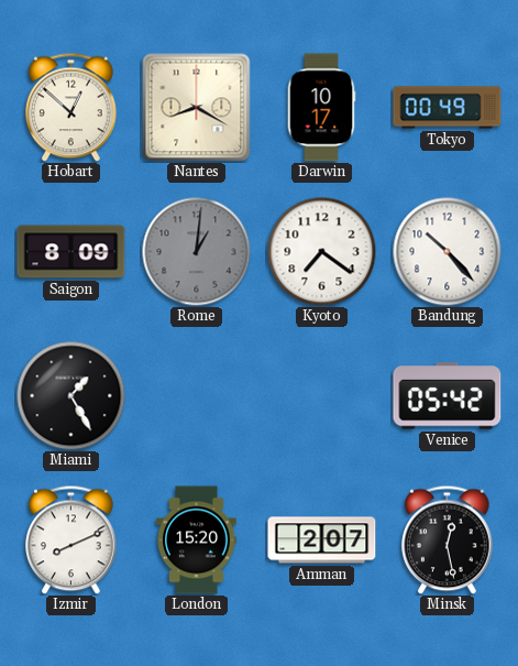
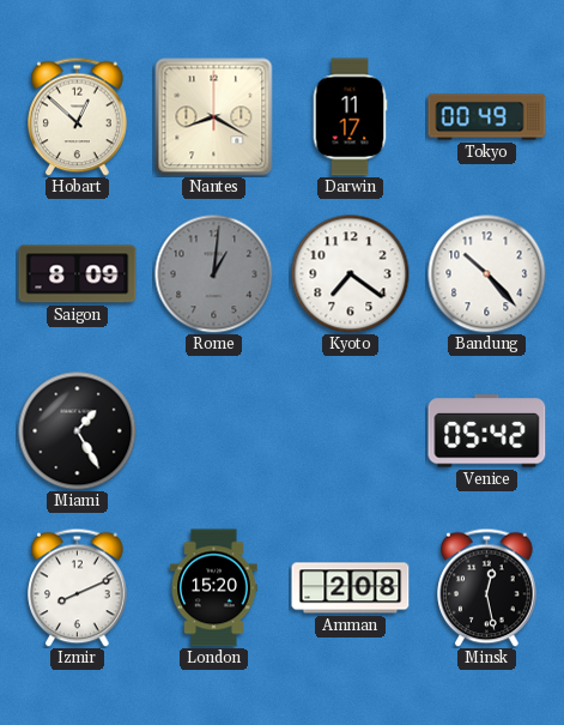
Darwin: 10:17 -> 11:17 (350, 117)
Amman: 2:07 -> 2:08 (351, 588)
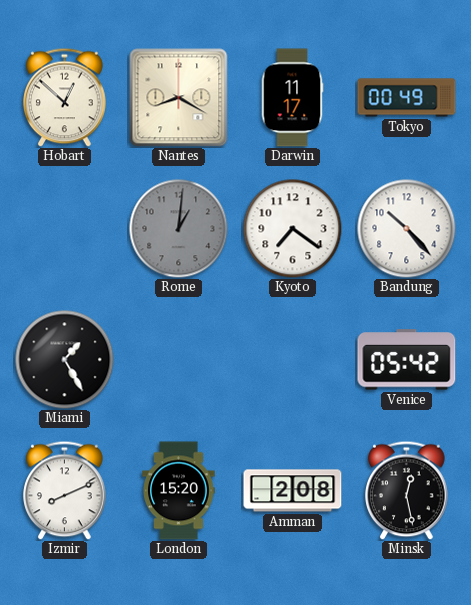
Saigon: 8:09 -> none (78, 274)
